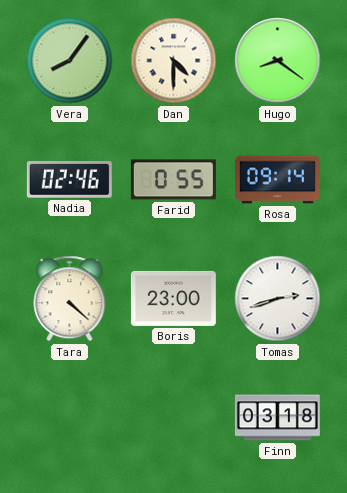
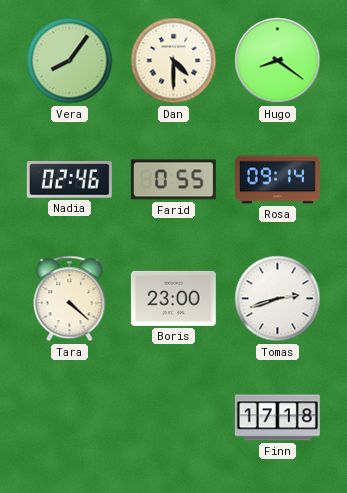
Finn: 03:18 -> 17:18 (277, 418)
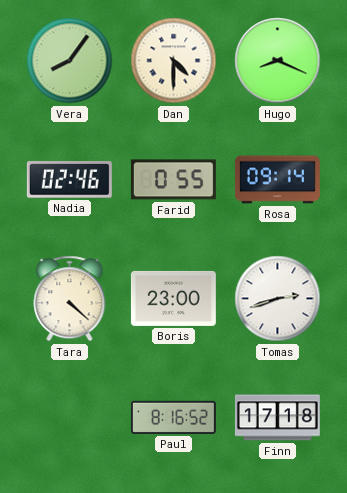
Hugo: 8:21 -> 8:19 (278, 61)
Paul: none -> 8:16 (173, 417)
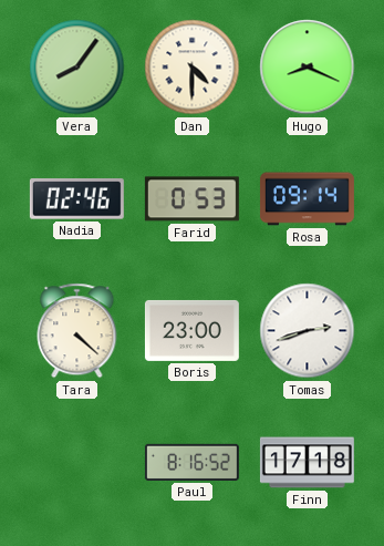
Farid: 0:55 -> 0:53 (191, 199)
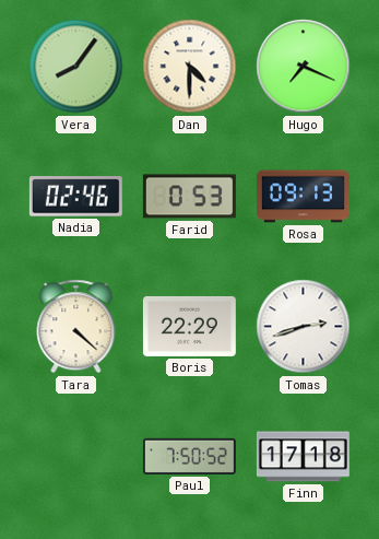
Hugo: 8:19 -> 7:19 (304, 67)
Rosa: 09:14 -> 09:13 (303, 197)
Boris: 23:00 -> 22:29 (189, 326)
Paul: 8:16 -> 7:50 (189, 456)
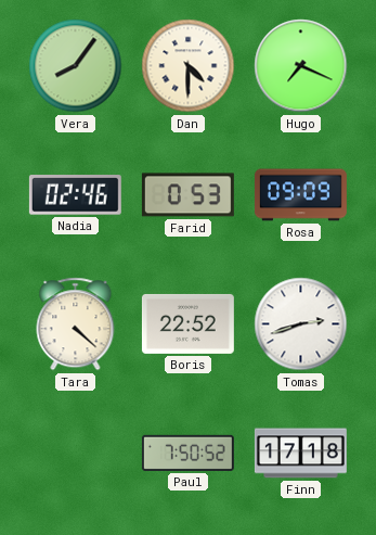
Rosa: 09:13 -> 09:09 (300, 195)
Boris: 22:29 -> 22:52 (187, 323)
